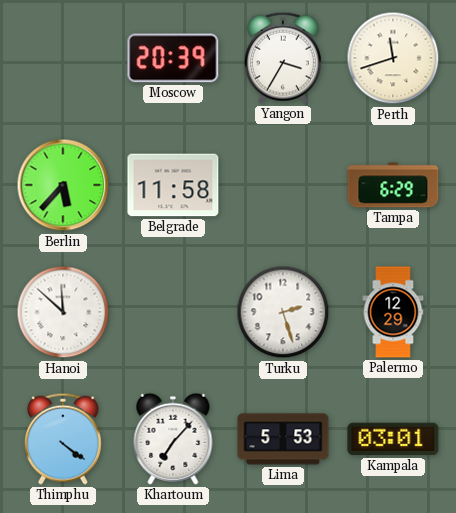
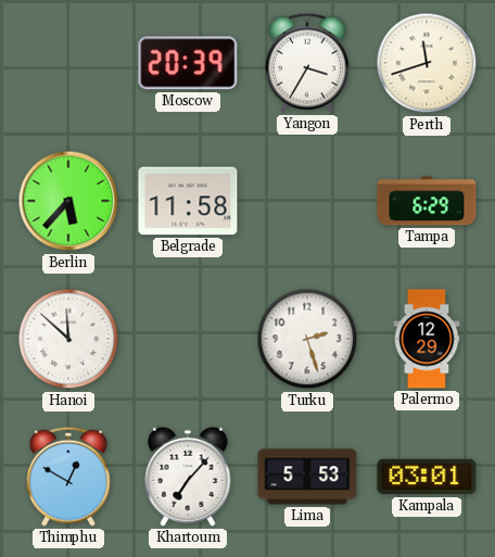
Thimphu: 4:21 -> 12:50 (68, 477)
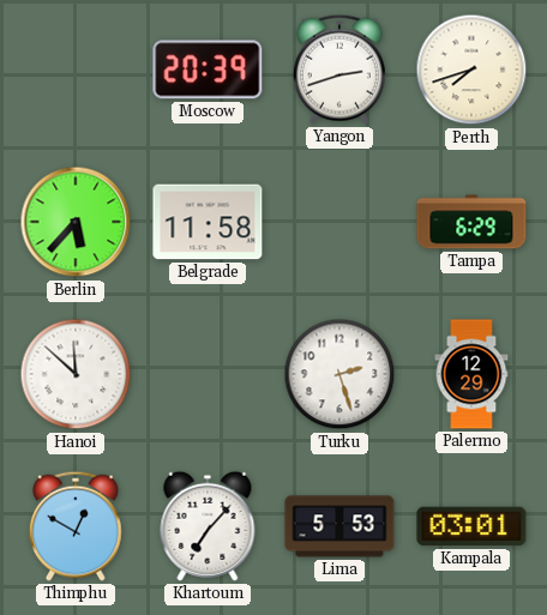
Yangon: 3:35 -> 2:42 (339, 70)
Perth: 11:42 -> 7:42 (471, 70)
